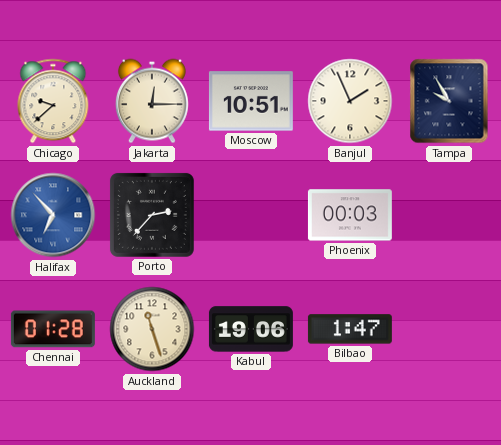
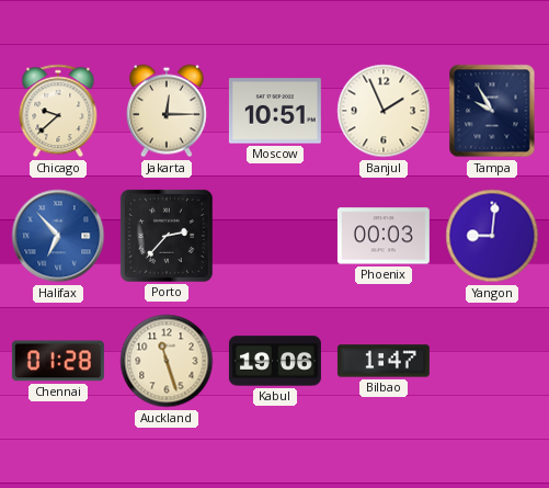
Yangon: none -> 9:01 (492, 236)
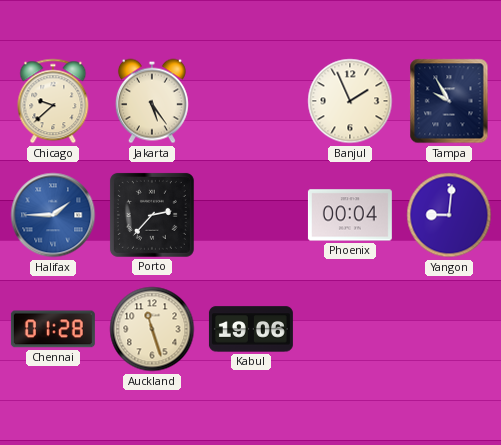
Jakarta: 12:15 -> 5:24 (152, 101)
Moscow: 10:51 -> none (275, 111)
Halifax: 6:53 -> 1:45 (53, 215)
Phoenix: 00:03 -> 00:04 (350, 215)
Bilbao: 1:47 -> none (384, 361)
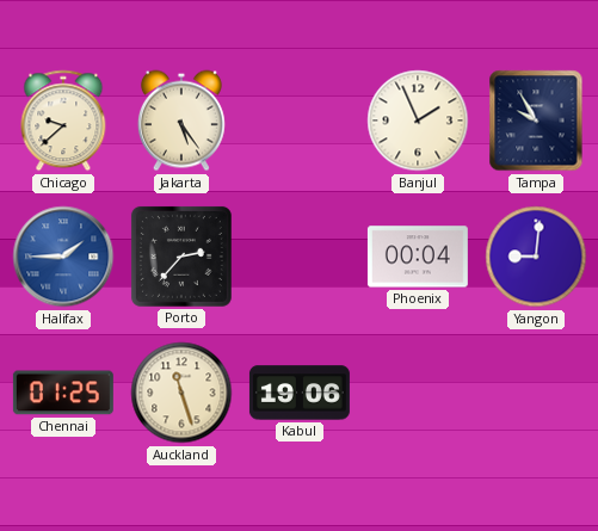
Chennai: 01:28 -> 01:25 (63, 393)
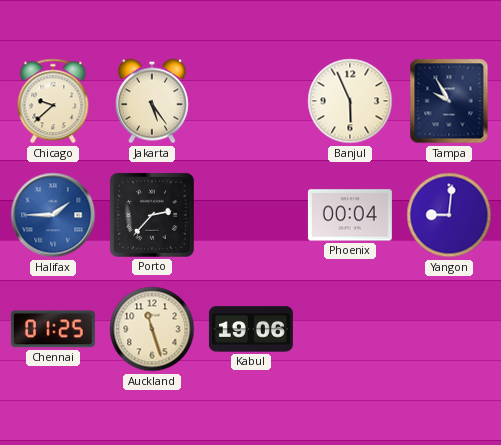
Banjul: 1:56 -> 5:56 (350, 101)
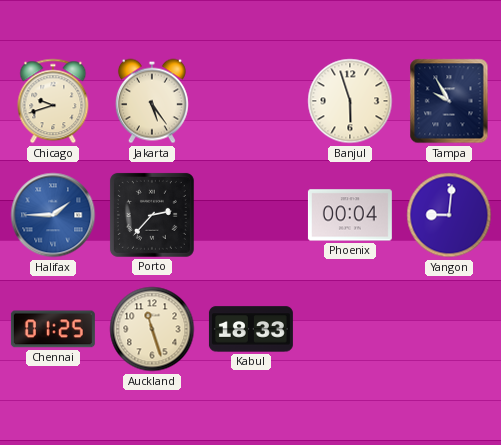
Chicago: 9:38 -> 9:42 (53, 101)
Banjul: 5:56 -> 5:57 (350, 101)
Kabul: 19:06 -> 18:33 (251, 329)
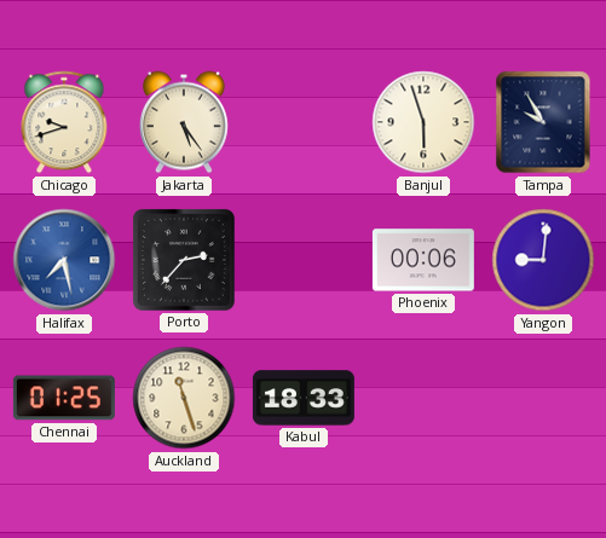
Halifax: 1:45 -> 7:28 (64, 260)
Phoenix: 00:04 -> 00:06 (423, 260)
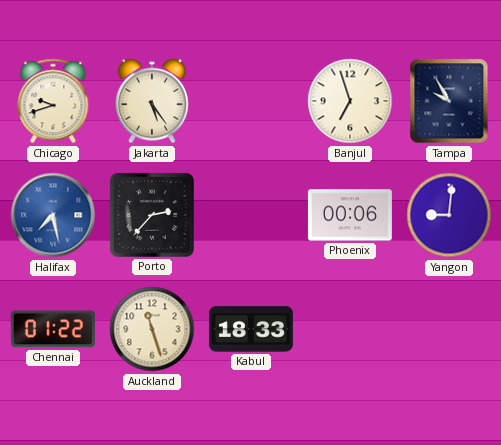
Banjul: 5:57 -> 6:57 (350, 101)
Chennai: 01:25 -> 01:22 (53, 329)
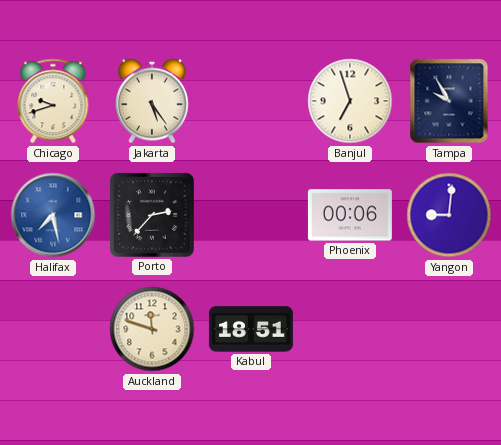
Chennai: 01:22 -> none (53, 329)
Auckland: 11:27 -> 11:48 (152, 329)
Kabul: 18:33 -> 18:51 (251, 329)
